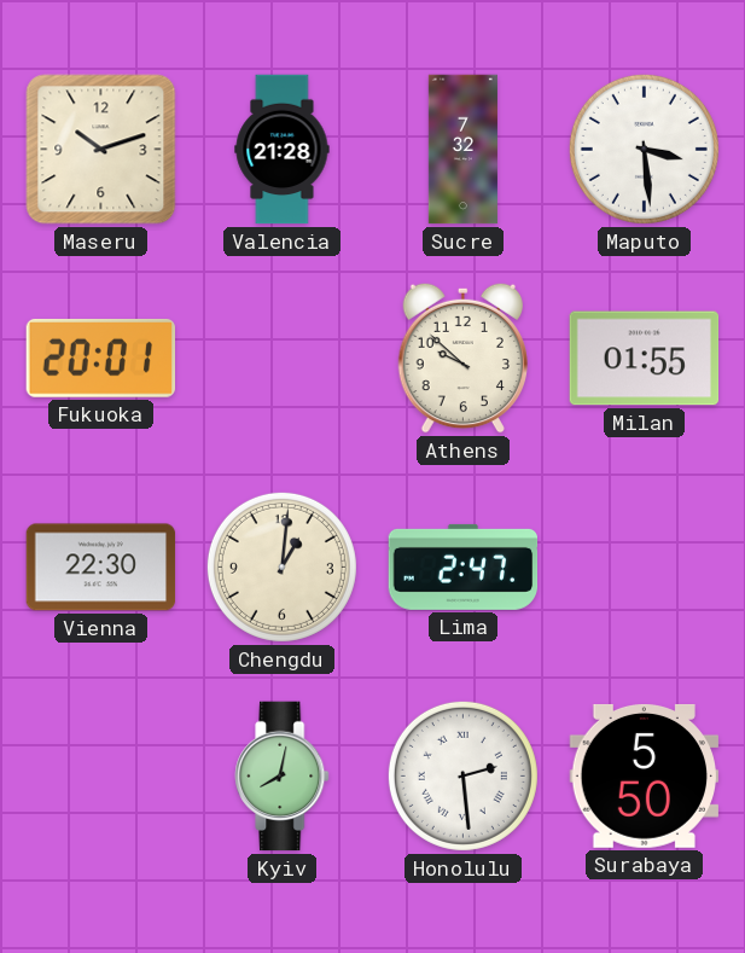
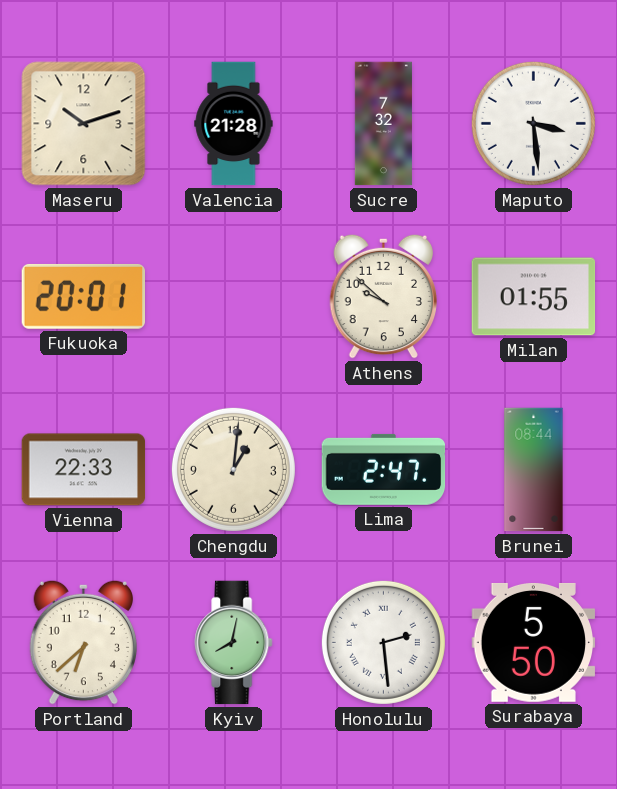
Vienna: 22:30 -> 22:33 (84, 470)
Brunei: none -> 08:44 (534, 470)
Portland: none -> 6:38 (83, 642)
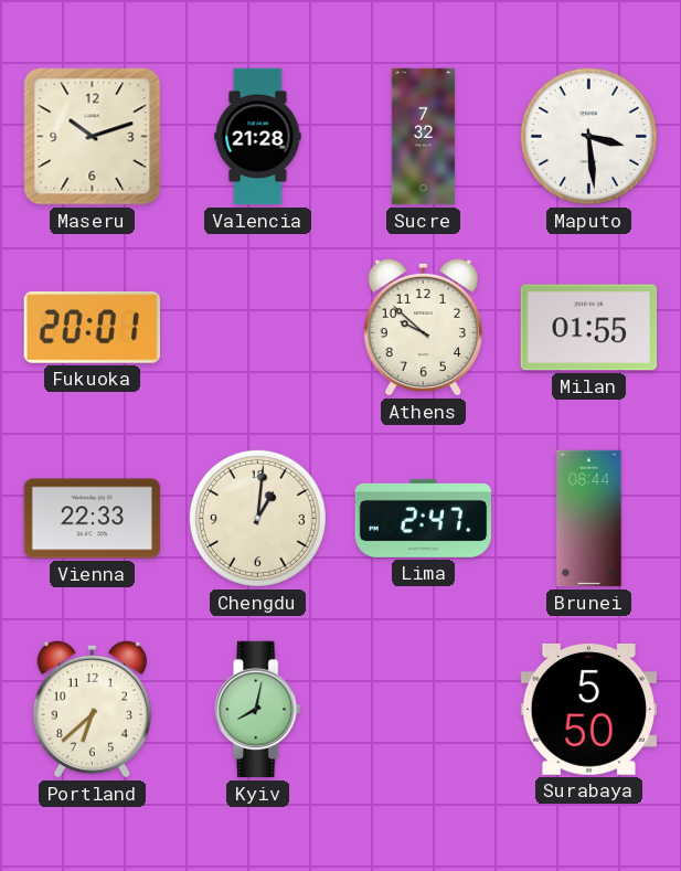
Honolulu: 2:29 -> none (383, 642)
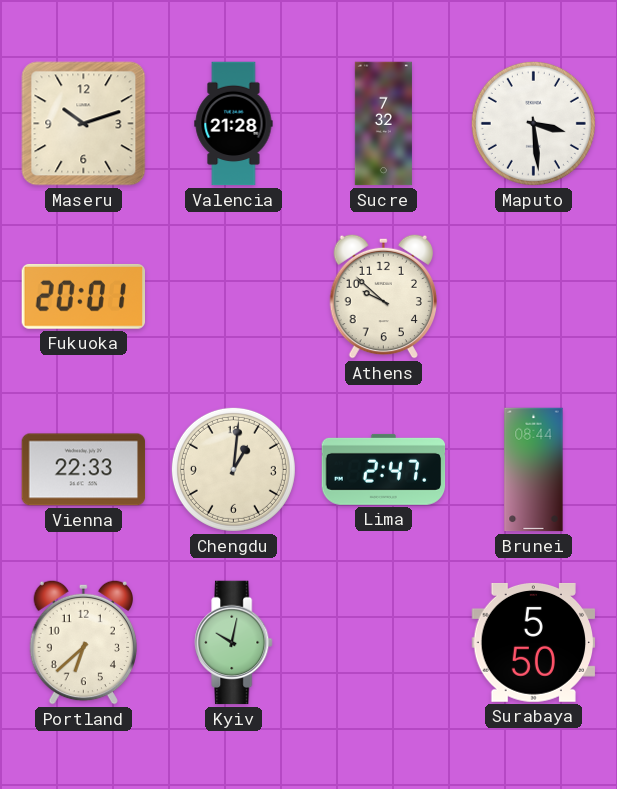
Milan: 01:55 -> none (589, 328)
Kyiv: 8:02 -> 10:02 (234, 643)
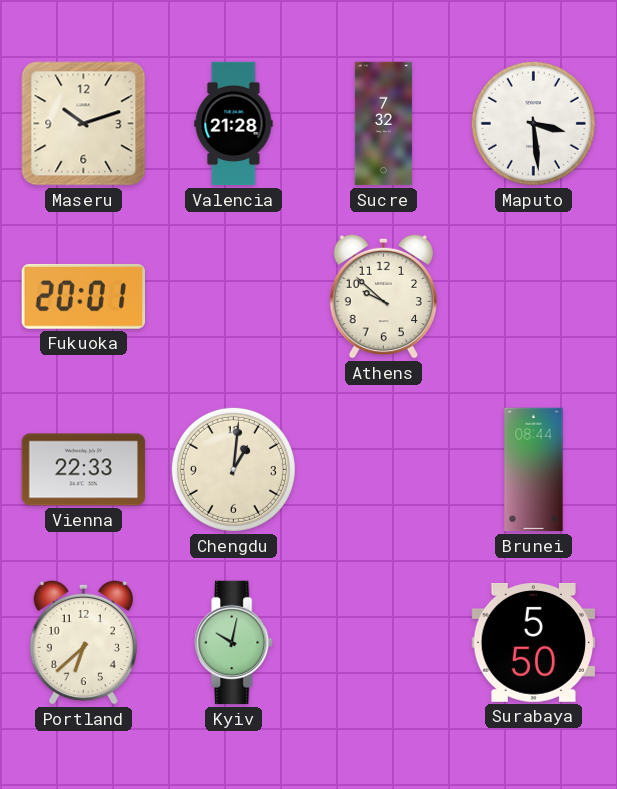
Lima: 2:47 -> none (384, 469)
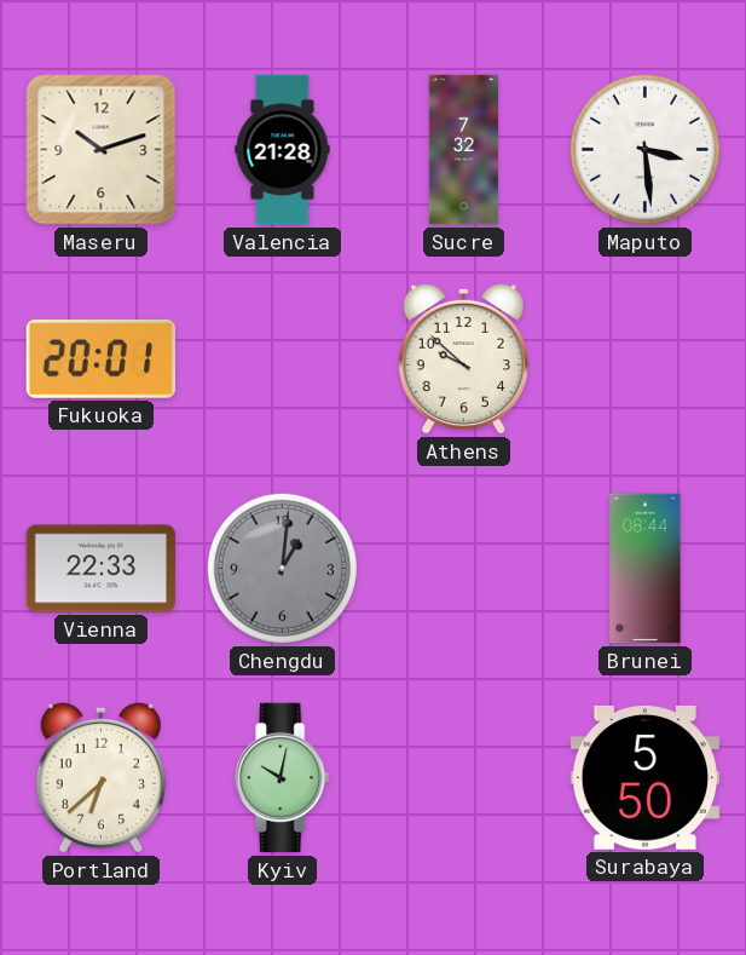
Chengdu dial: cream -> grey (282, 568)
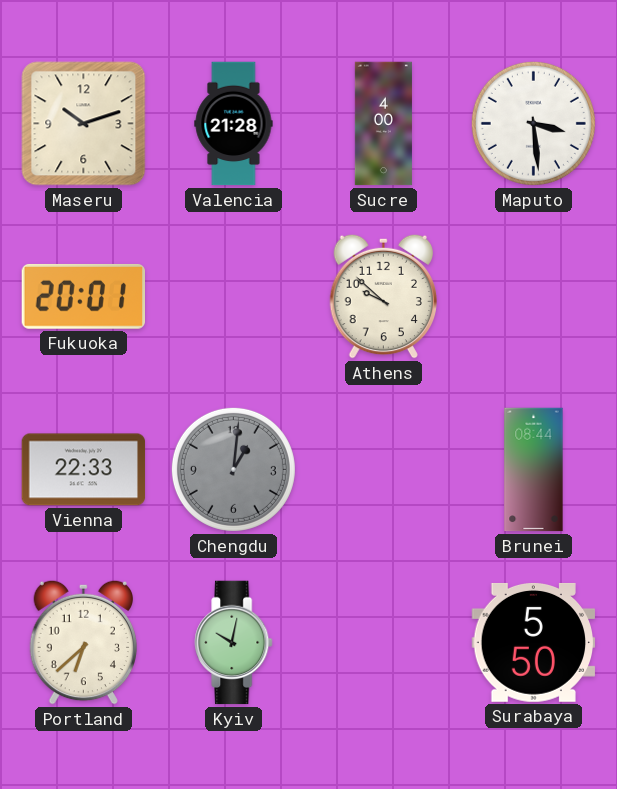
Sucre: 7:32 -> 4:00 (383, 124)
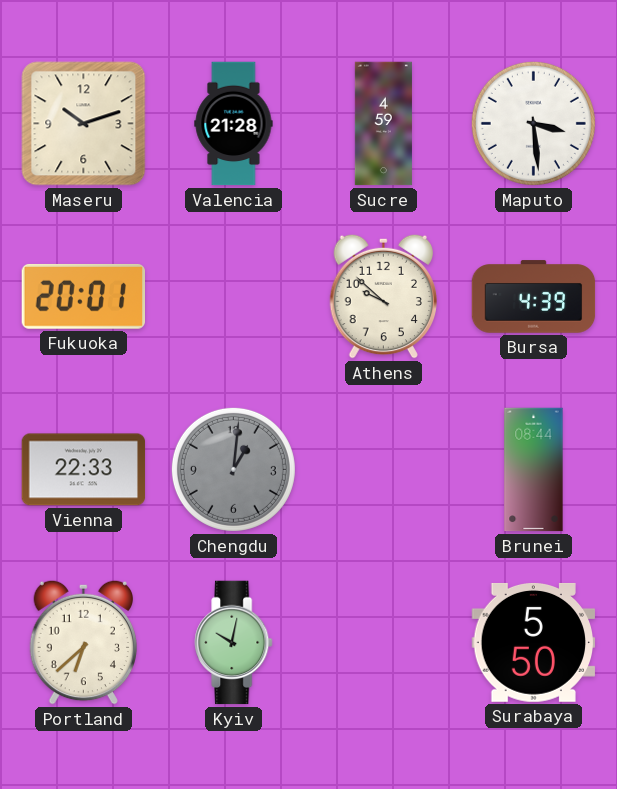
Sucre: 4:00 -> 4:59 (383, 124)
Bursa: none -> 4:39 (534, 297)
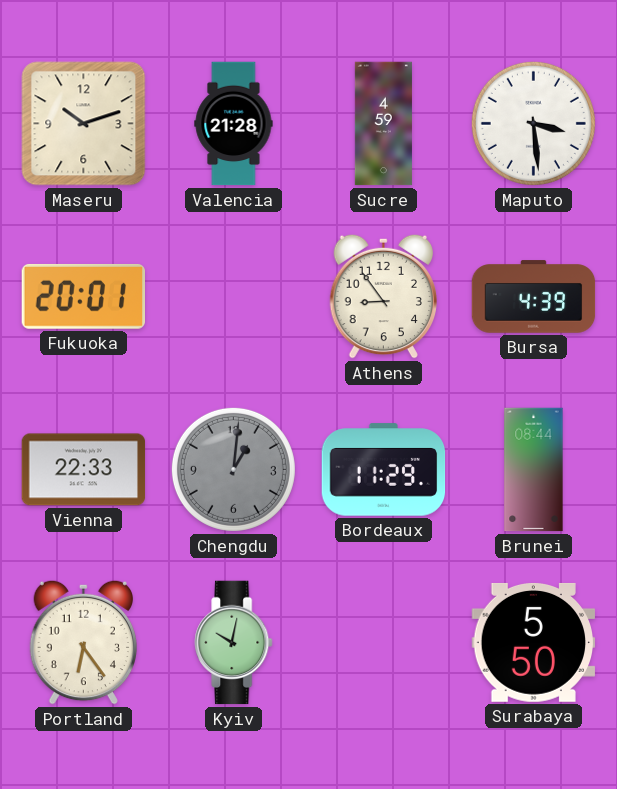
Athens: 9:52 -> 8:54 (383, 296)
Bordeaux: none -> 11:29 (384, 470)
Portland: 6:38 -> 6:24 (83, 642)
